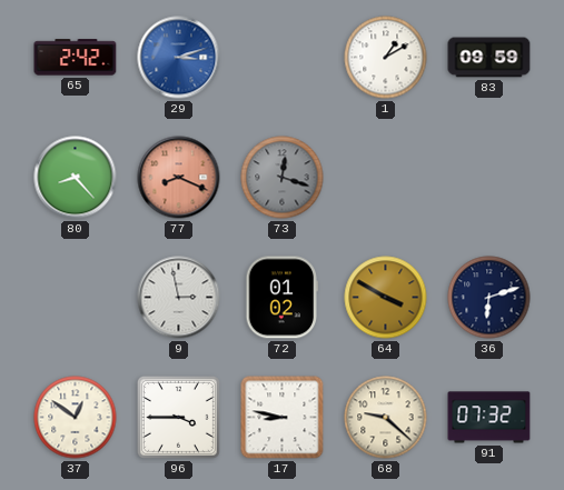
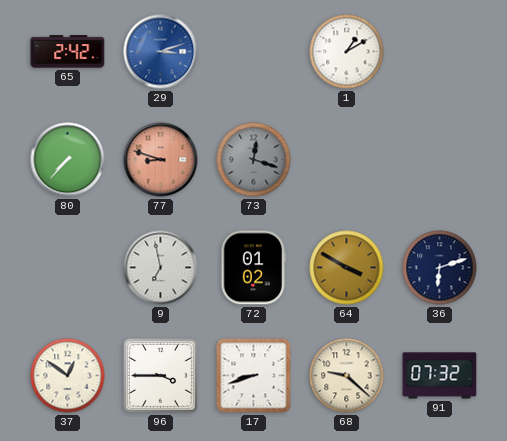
83: 09:59 -> none (489, 58)
80: 8:23 -> 7:37 (68, 160)
77: 8:19 -> 8:48 (161, 160)
9: 2:58 -> 6:58 (161, 268)
17: 8:47 -> 8:42 (254, 376)
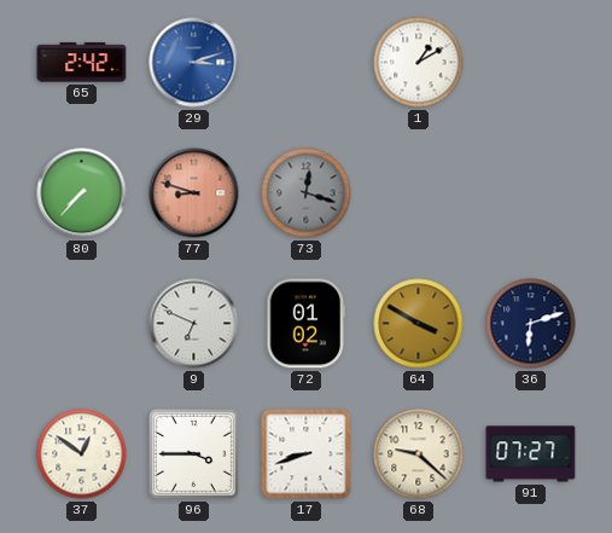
9: 6:58 -> 6:49 (194, 324)
91: 07:32 -> 07:27 (531, 454)
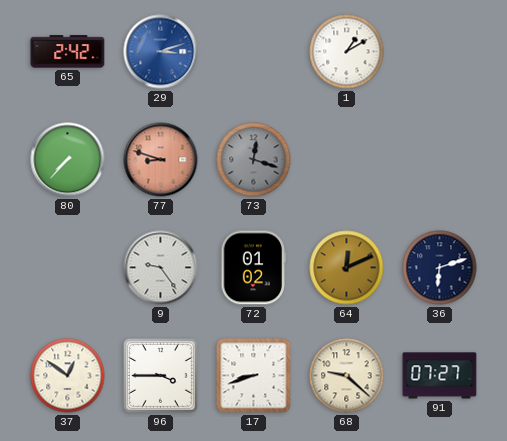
9: 6:49 -> 9:24 (161, 268)
64: 3:50 -> 12:11 (347, 268)
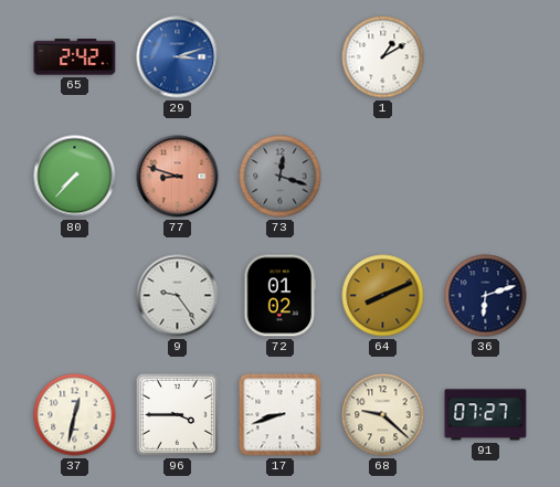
64: 12:11 -> 8:11 (383, 296)
37: 12:51 -> 12:32 (75, 415)
